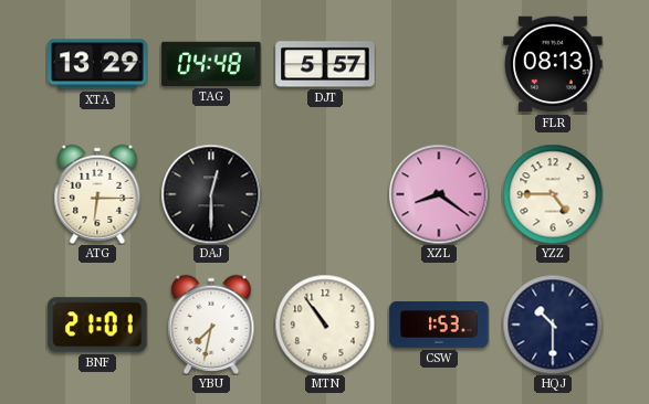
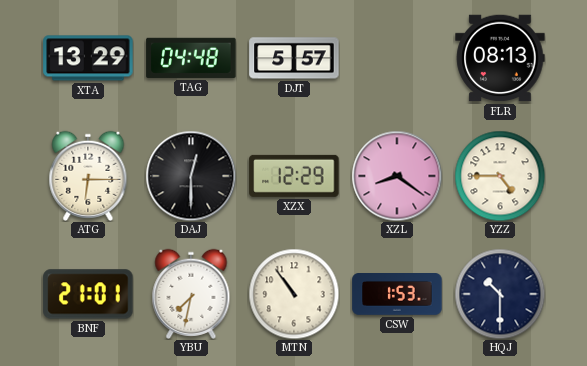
XZX: none -> 12:29 (294, 176)
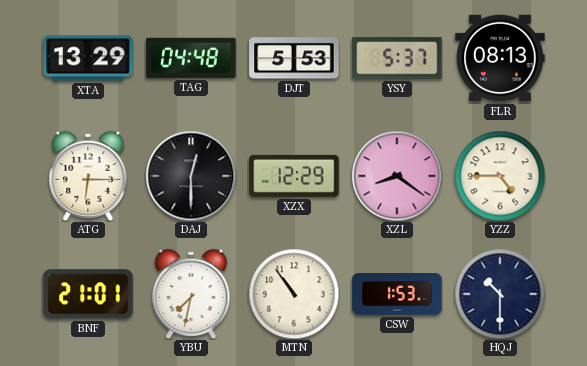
DJT: 5:57 -> 5:53 (294, 58)
YSY: none -> 5:37 (397, 58)
